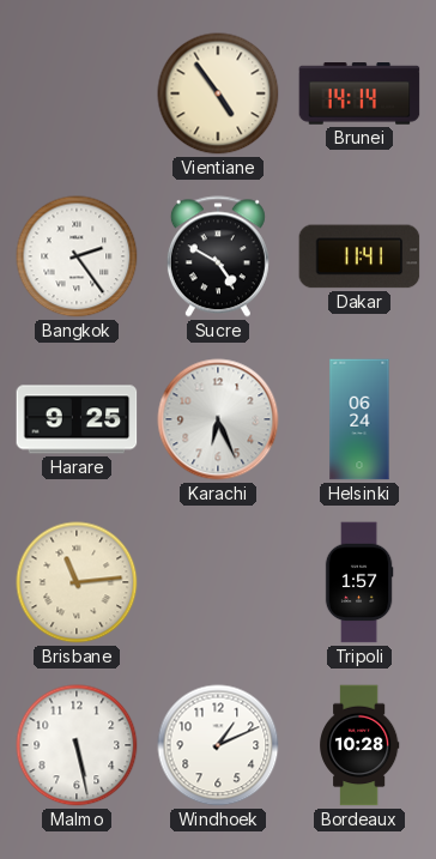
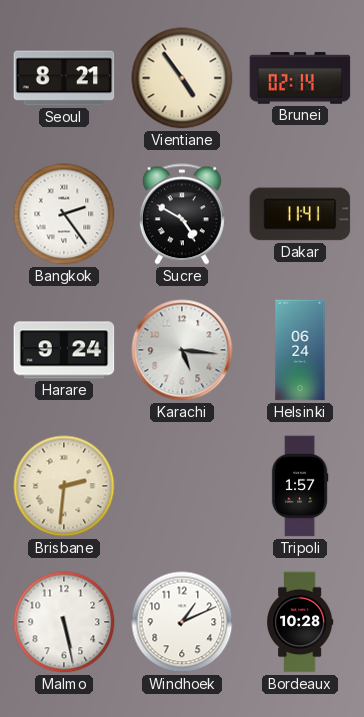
Seoul: none -> 8:21 (64, 78)
Brunei: 14:14 -> 02:14 (300, 78)
Harare: 9:25 -> 9:24 (64, 350)
Karachi: 6:26 -> 5:16 (182, 350)
Brisbane: 11:14 -> 2:31 (64, 486)
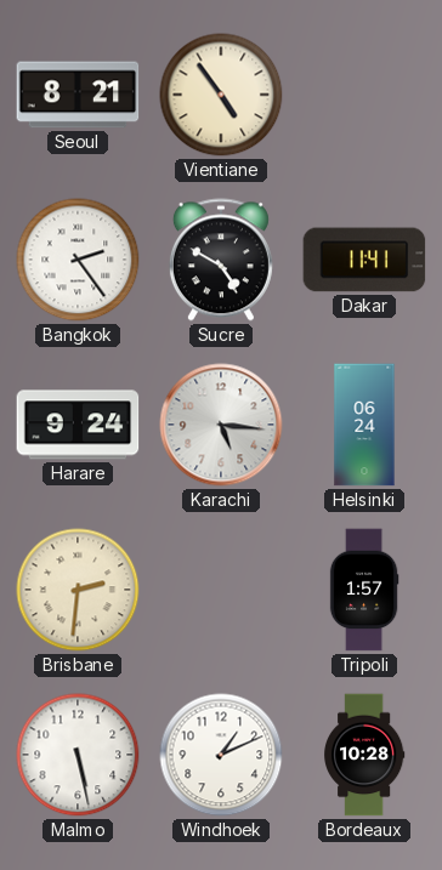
Brunei: 02:14 -> none (300, 78)
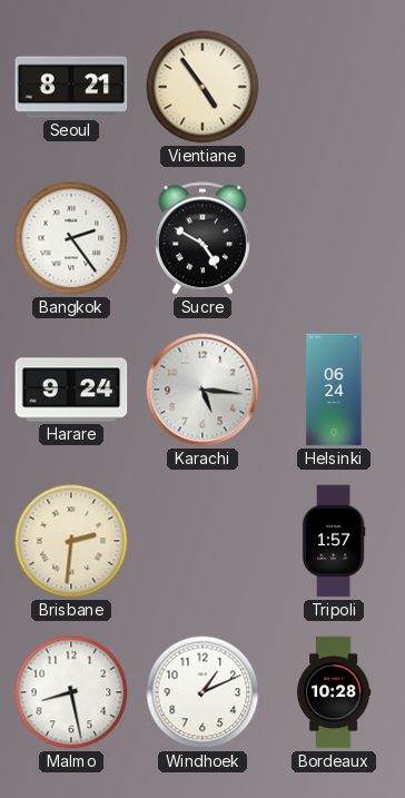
Dakar: 11:41 -> none (364, 260)
Malmo: 5:28 -> 8:28 (71, 692)
